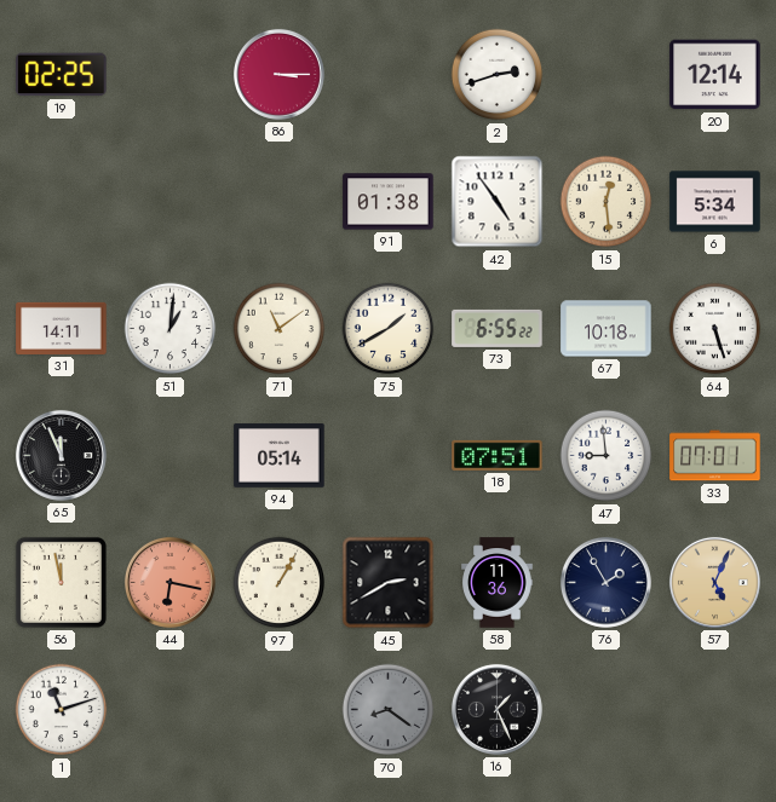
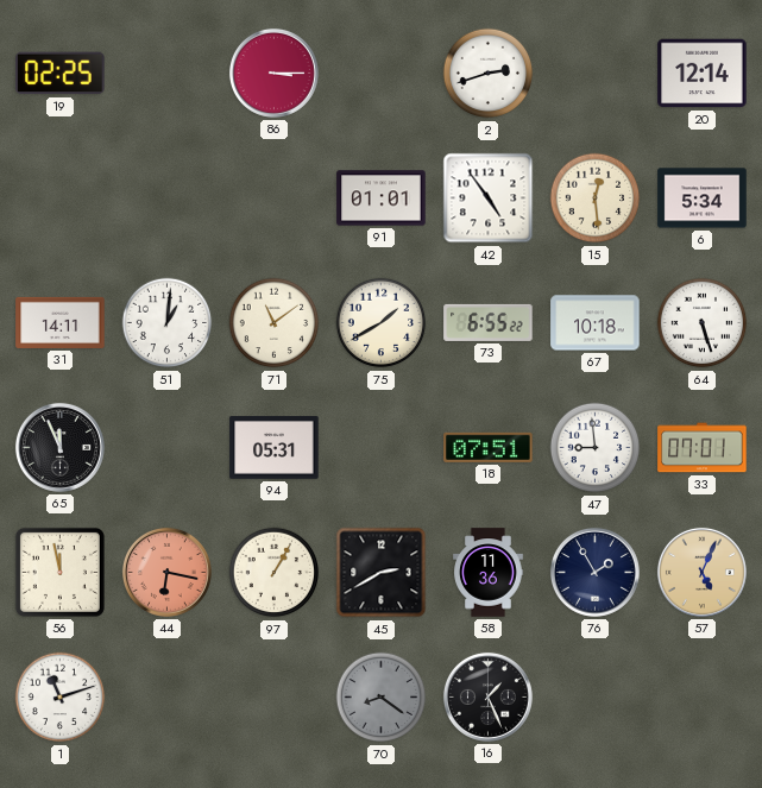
91: 01:38 -> 01:01 (382, 198)
94: 05:14 -> 05:31 (275, 448)
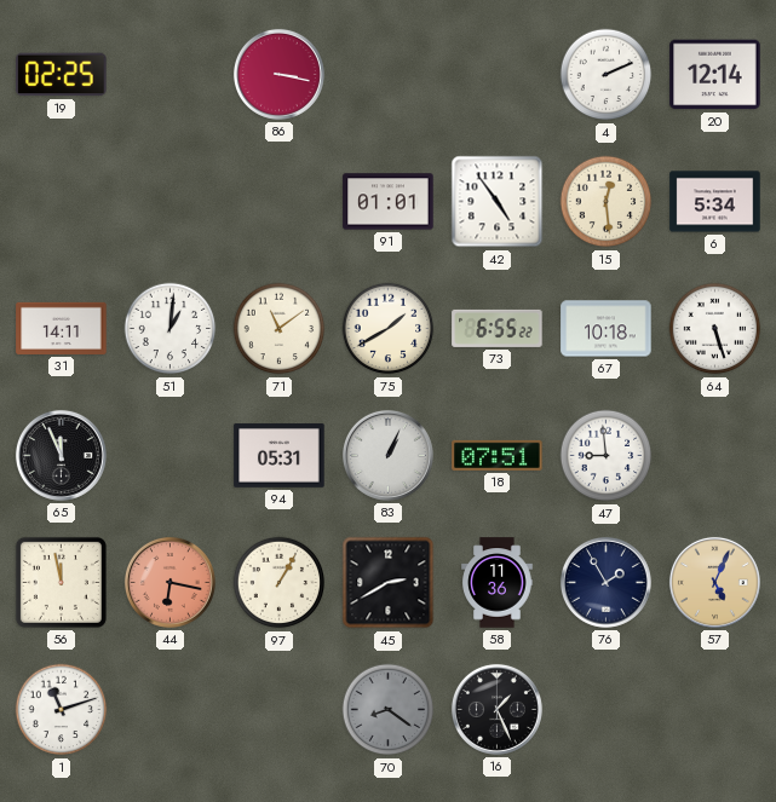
86: 3:15 -> 3:17 (278, 74)
2: 2:42 -> none (489, 74)
4: none -> 2:11 (607, 75)
83: none -> 1:04 (387, 455)
33: 07:01 -> none (703, 448)
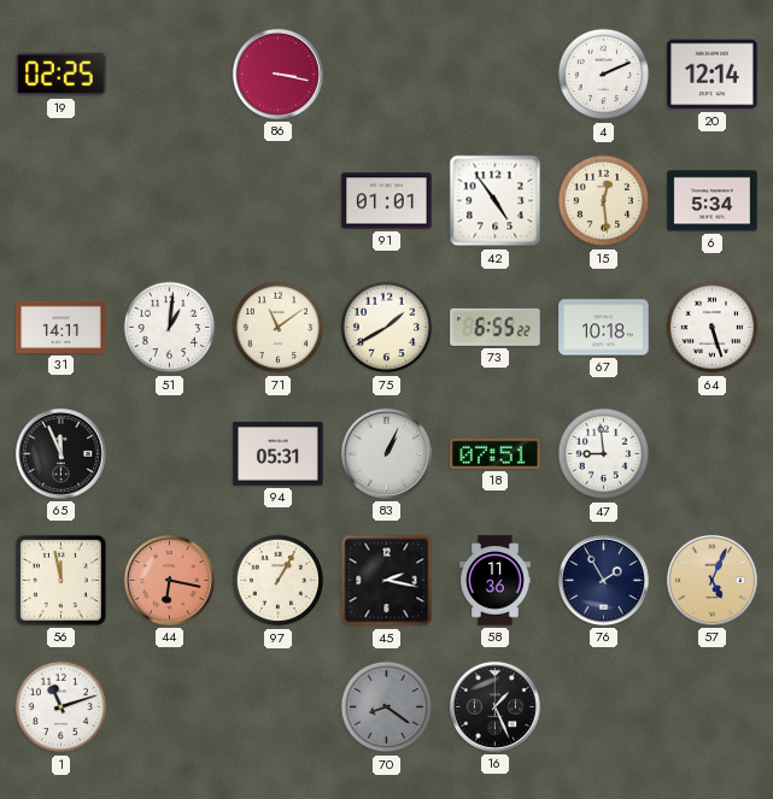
45: 2:40 -> 2:17 (387, 581)
